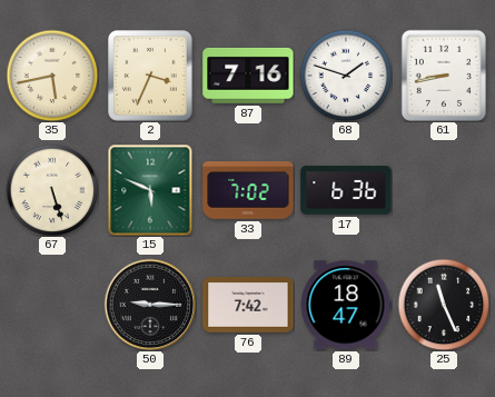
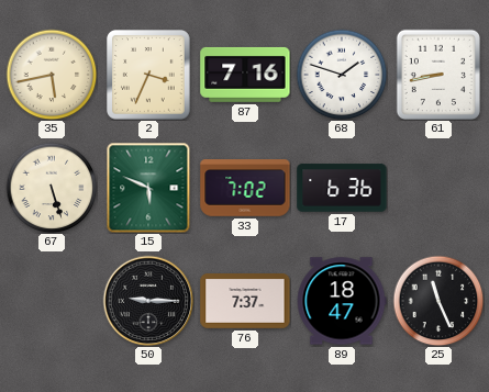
76: 7:42 -> 7:37 (245, 302)
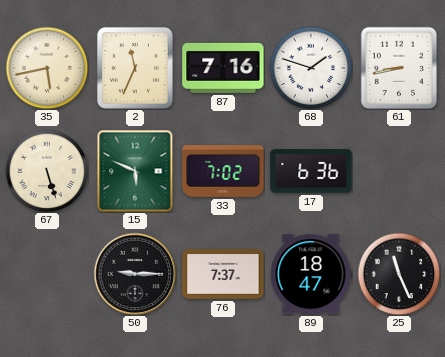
2: 3:34 -> 11:34 (136, 69)
